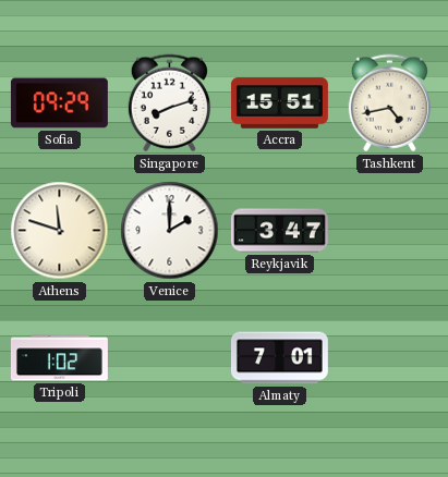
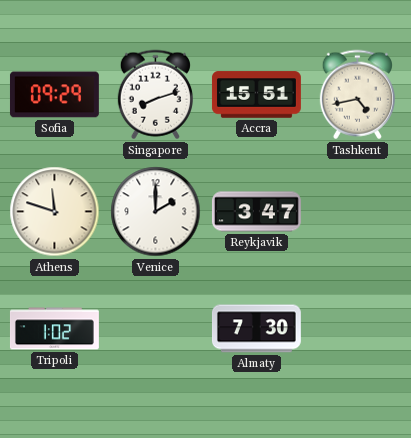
Almaty: 7:01 -> 7:30 (256, 329)
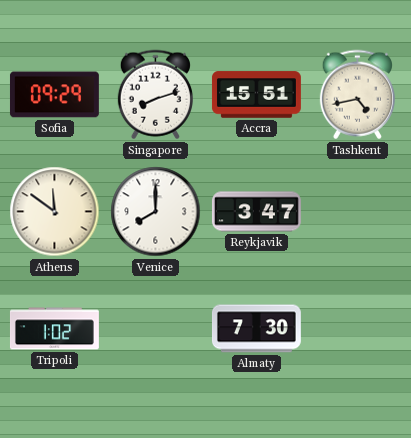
Athens: 11:48 -> 11:51 (55, 212)
Venice: 2:00 -> 8:00 (156, 212)
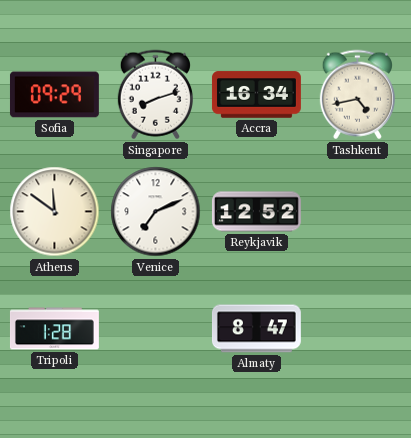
Accra: 15:51 -> 16:34 (256, 95)
Venice: 8:00 -> 7:11 (156, 212)
Reykjavik: 3:47 -> 12:52 (256, 212)
Tripoli: 1:02 -> 1:28 (54, 329)
Almaty: 7:30 -> 8:47 (256, 329)
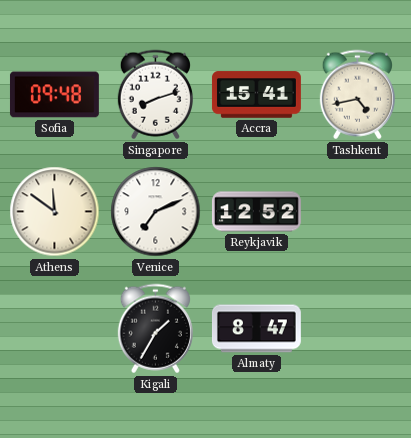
Sofia: 09:29 -> 09:48 (54, 95)
Accra: 16:34 -> 15:41 (256, 95)
Tripoli: 1:28 -> none (54, 329)
Kigali: none -> 1:35 (155, 329)
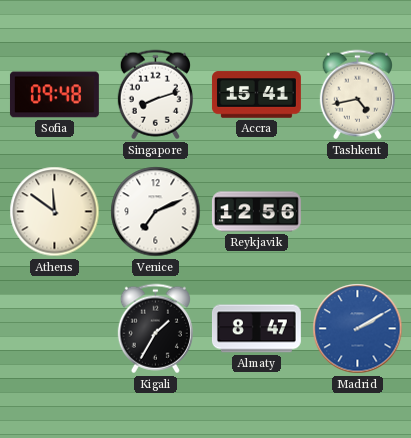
Reykjavik: 12:52 -> 12:56 (256, 212)
Madrid: none -> 2:10 (358, 329)
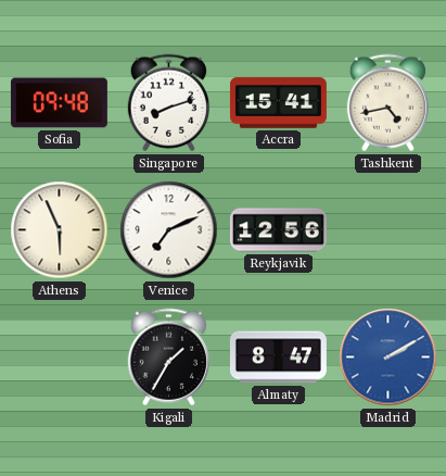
Athens: 11:51 -> 5:56 (60, 230)
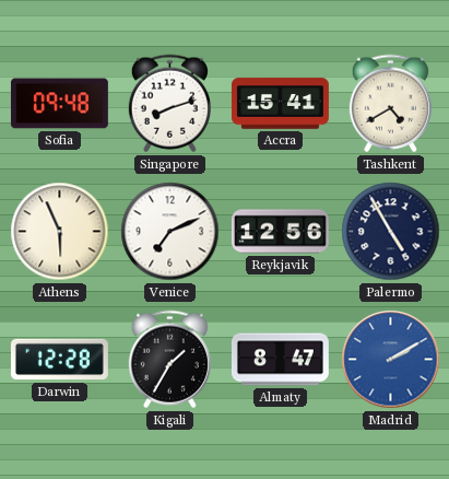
Tashkent: 4:43 -> 4:40 (390, 104)
Palermo: none -> 4:55 (391, 232)
Darwin: none -> 12:28 (59, 360)
